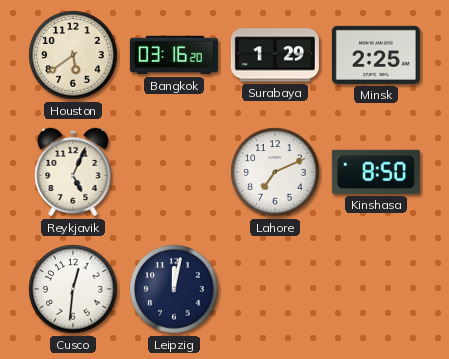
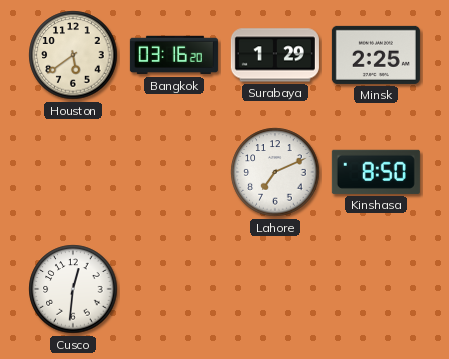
Reykjavik: 5:04 -> none (73, 172)
Leipzig: 12:02 -> none (174, 289)
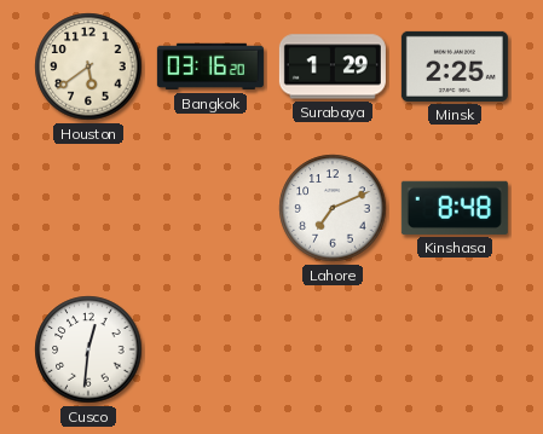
Kinshasa: 8:50 -> 8:48 (455, 208)
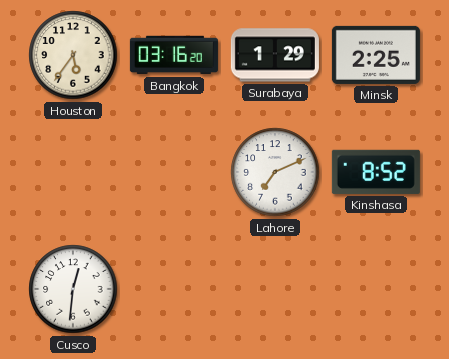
Houston: 5:39 -> 5:36 (73, 55)
Kinshasa: 8:48 -> 8:52 (376, 172)
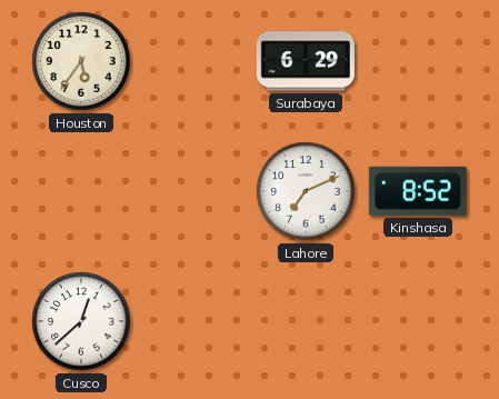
Bangkok: 03:16 -> none (174, 55)
Surabaya: 1:29 -> 6:29 (306, 61)
Minsk: 2:25 -> none (376, 55)
Cusco: 12:31 -> 12:38 (81, 321)
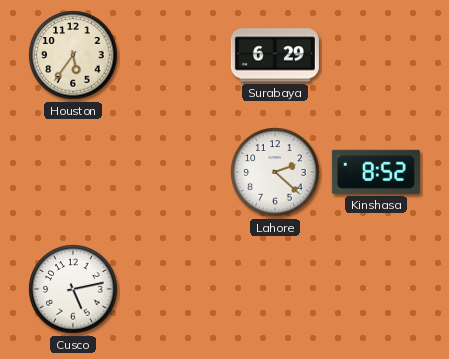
Lahore: 7:11 -> 2:22 (275, 172)
Cusco: 12:38 -> 5:13 (73, 289)
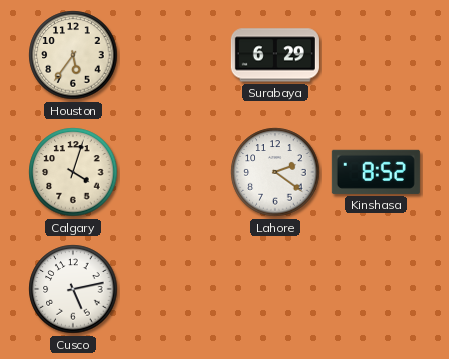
Calgary: none -> 4:03 (73, 172)
Lahore: 2:22 -> 2:21 (275, 172)
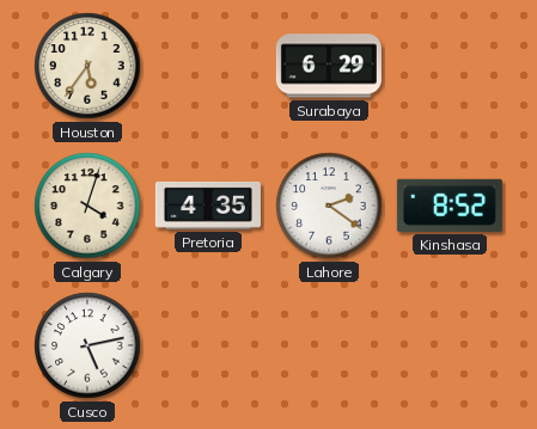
Pretoria: none -> 4:35 (208, 206)
